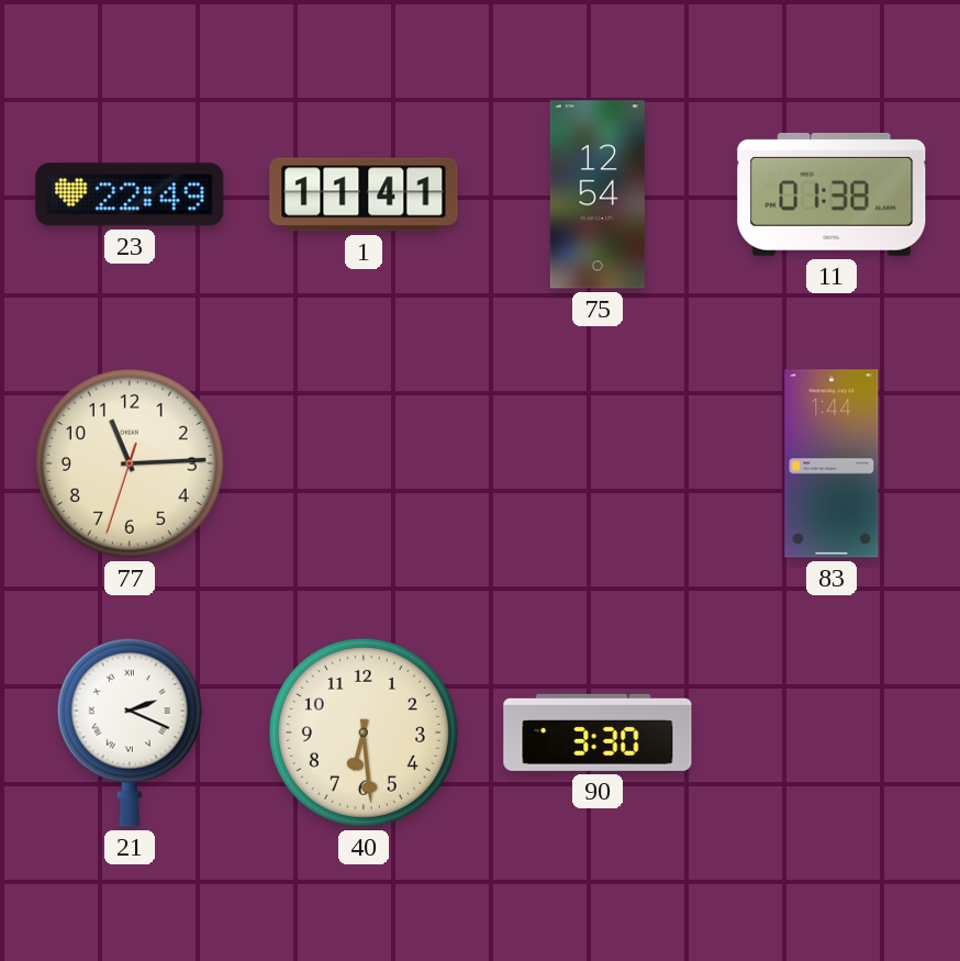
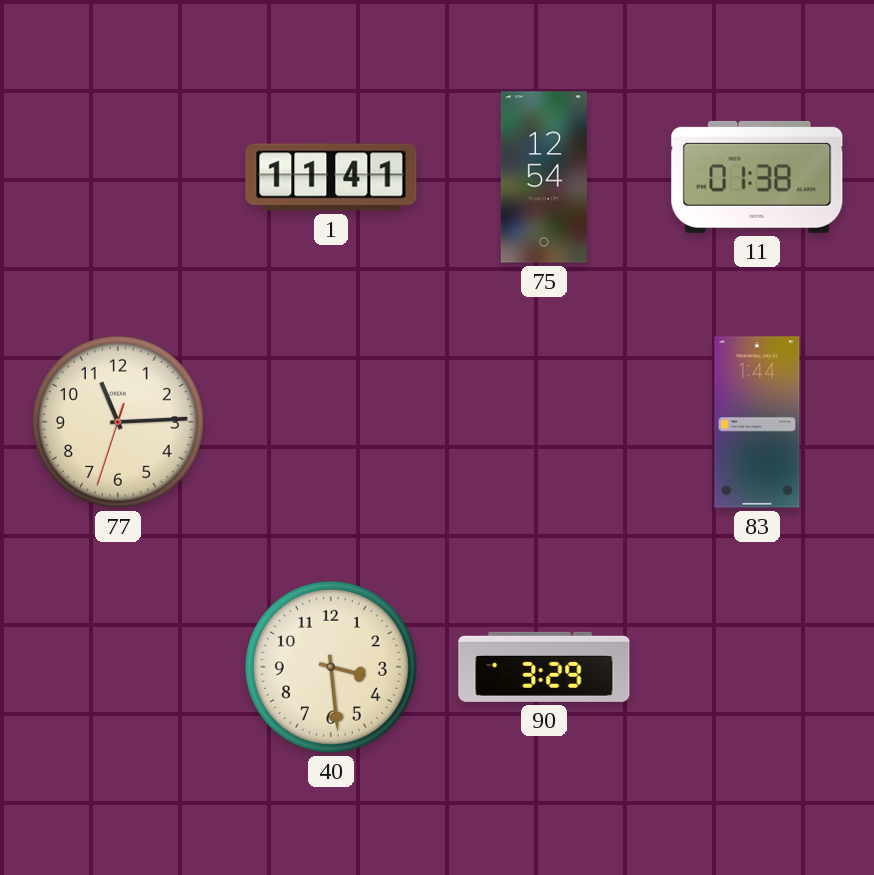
23: 22:49 -> none (130, 194)
21: 2:19 -> none (130, 733)
40: 6:29 -> 3:29 (331, 667)
90: 3:30 -> 3:29 (544, 667)
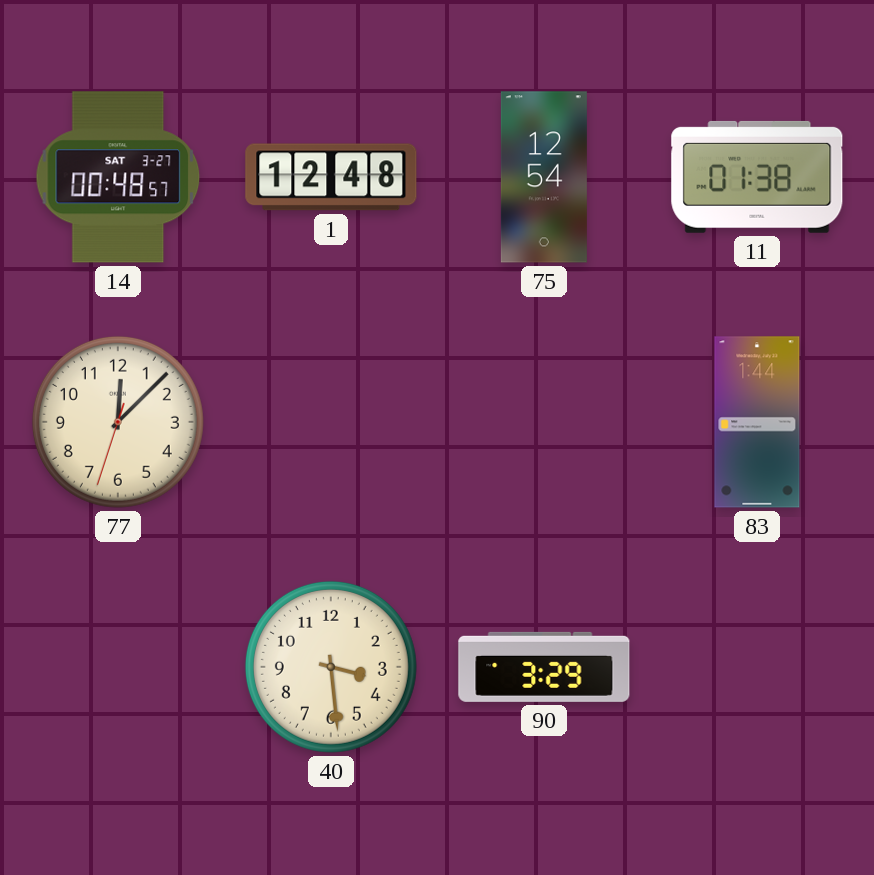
14: none -> 00:48 (118, 177)
1: 11:41 -> 12:48 (331, 177)
77: 11:14 -> 12:07 (118, 422)
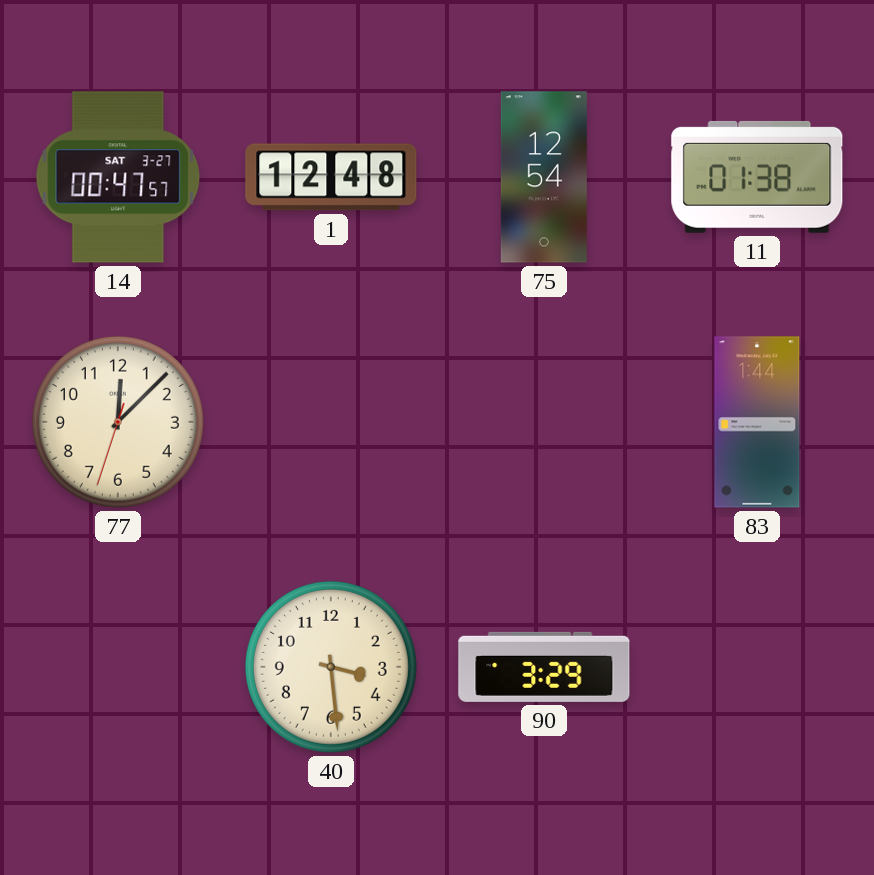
14: 00:48 -> 00:47 (118, 177)
